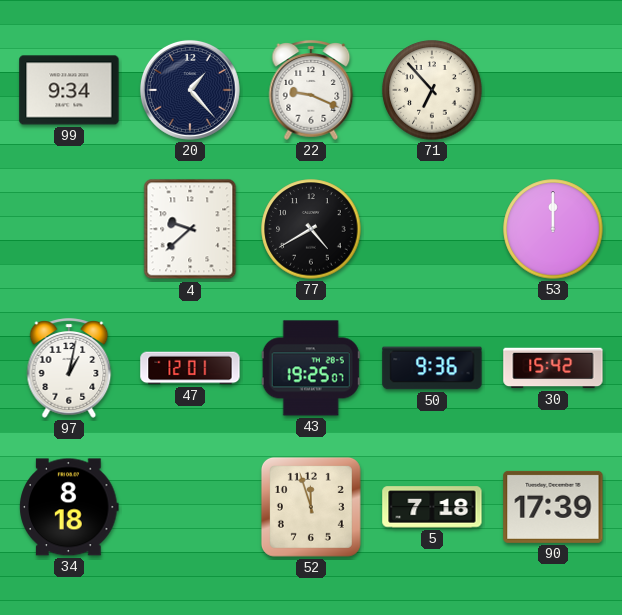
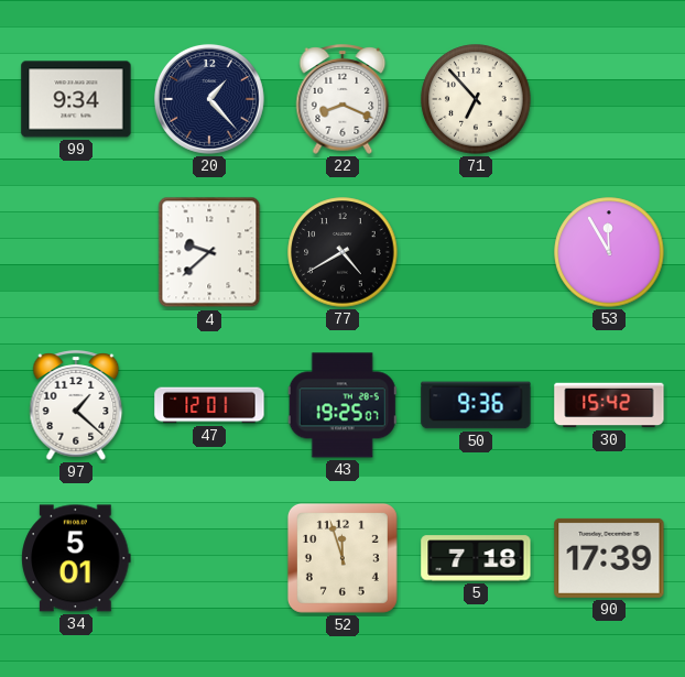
22: 9:19 -> 8:19 (342, 99)
53: 12:00 -> 11:55 (609, 252)
97: 1:02 -> 1:22 (76, 405)
34: 8:18 -> 5:01 (76, 558)
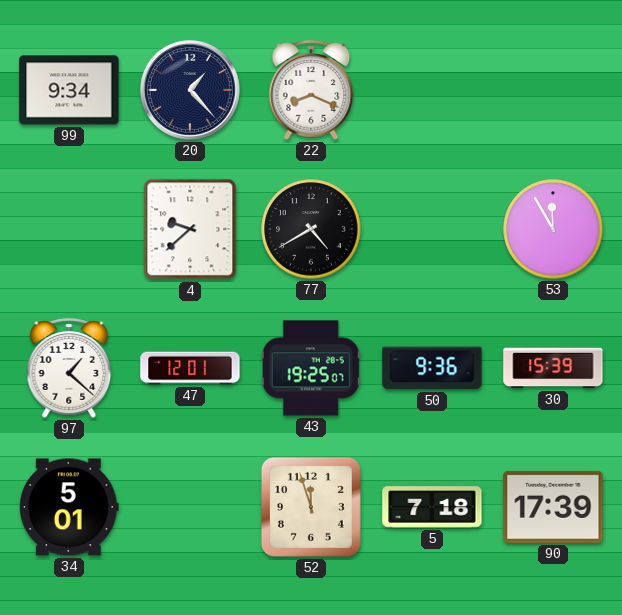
71: 6:53 -> none (476, 99)
30: 15:42 -> 15:39 (553, 368)
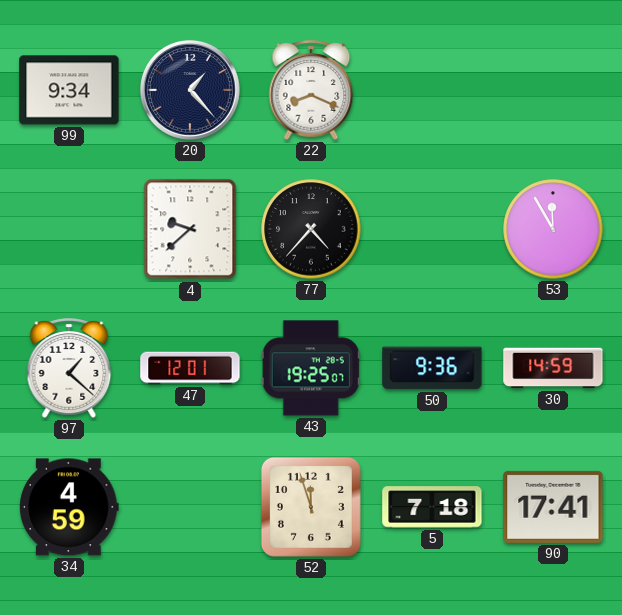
77: 4:40 -> 4:37 (311, 229)
30: 15:39 -> 14:59 (553, 368)
34: 5:01 -> 4:59 (69, 507)
90: 17:39 -> 17:41 (553, 507)
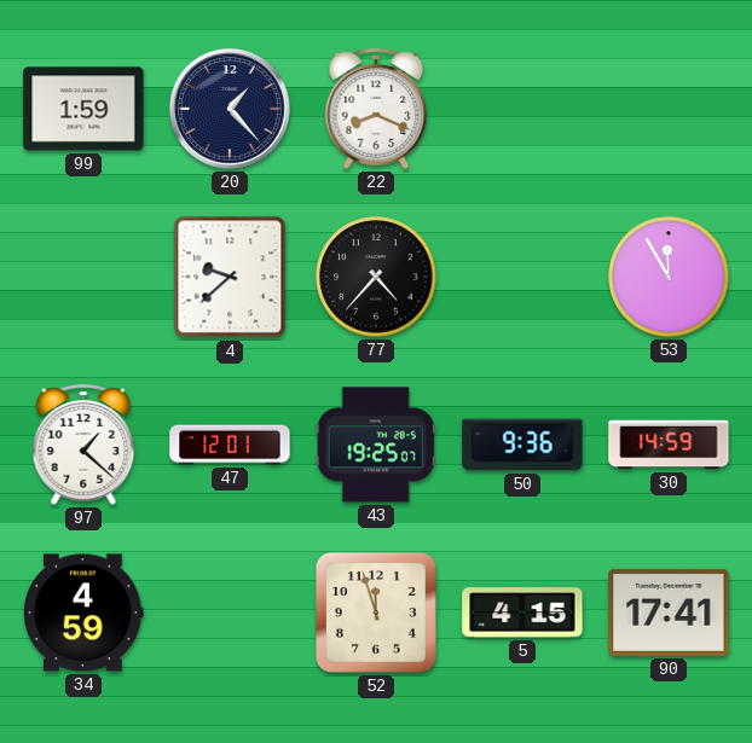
99: 9:34 -> 1:59 (83, 109)
5: 7:18 -> 4:15 (522, 613)
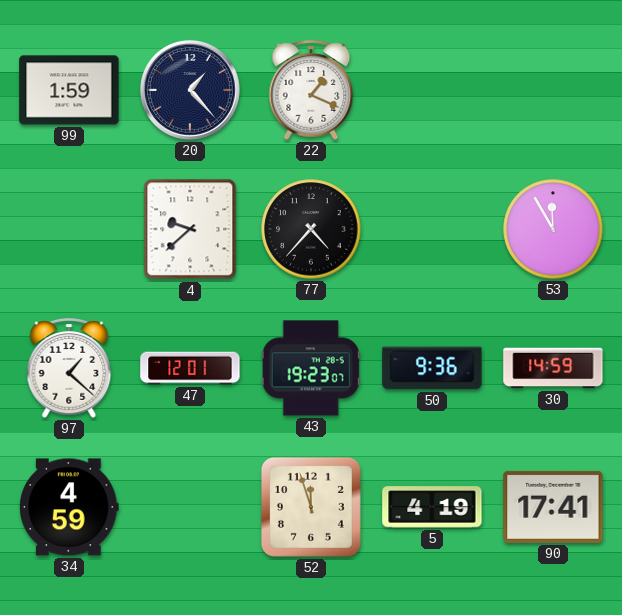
22: 8:19 -> 1:19 (311, 90)
43: 19:25 -> 19:23 (311, 368)
5: 4:15 -> 4:19 (432, 507)
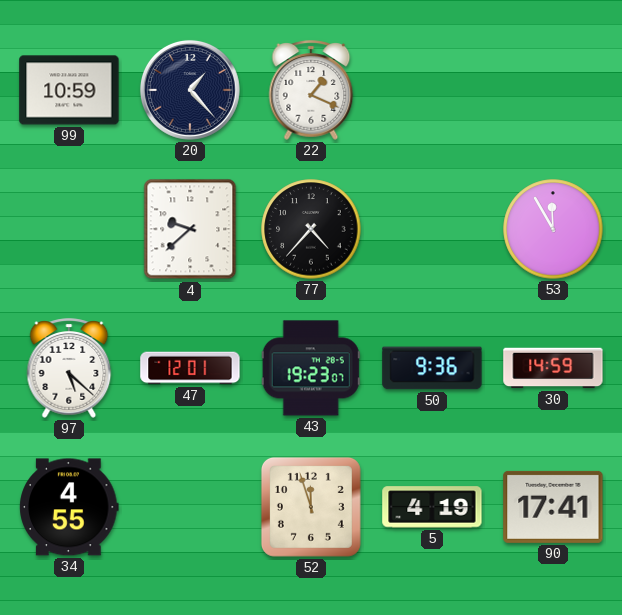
99: 1:59 -> 10:59 (69, 90)
97: 1:22 -> 5:22 (69, 368)
34: 4:59 -> 4:55 (69, 507)
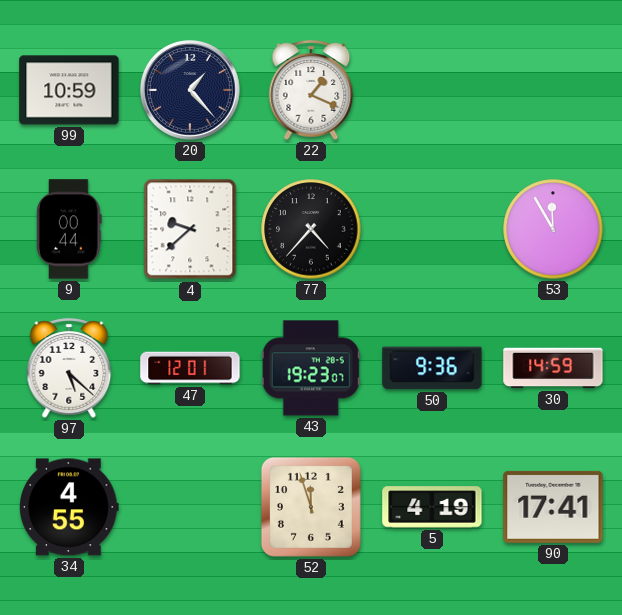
9: none -> 00:44 (69, 229)
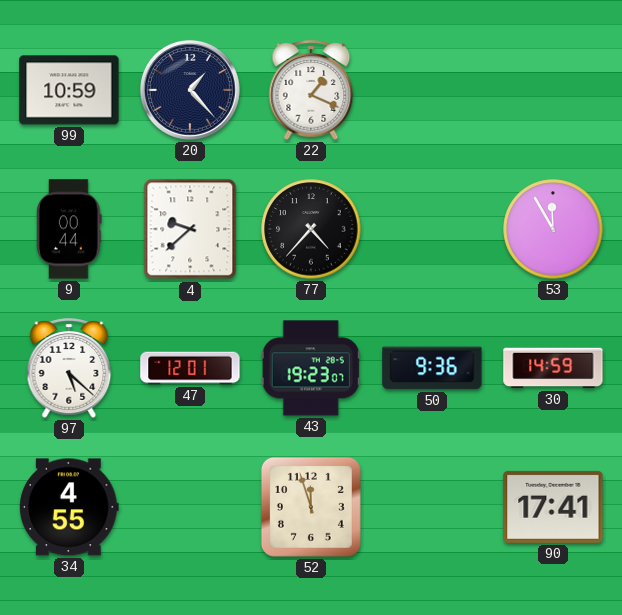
5: 4:19 -> none (432, 507)
